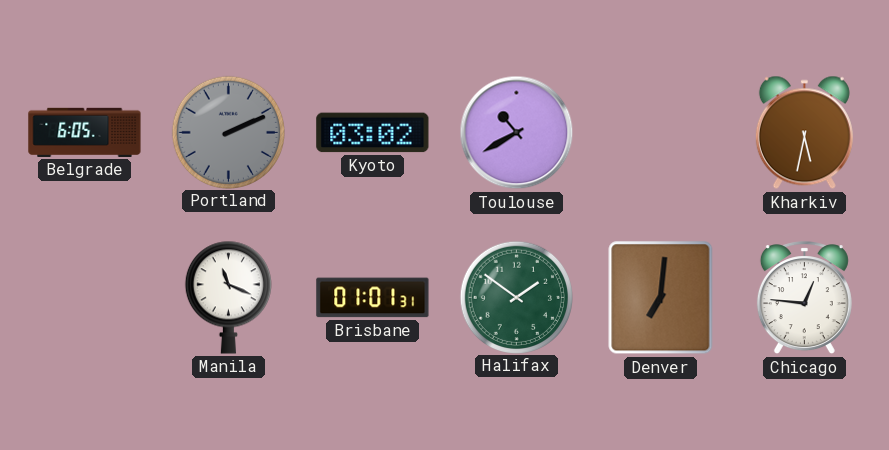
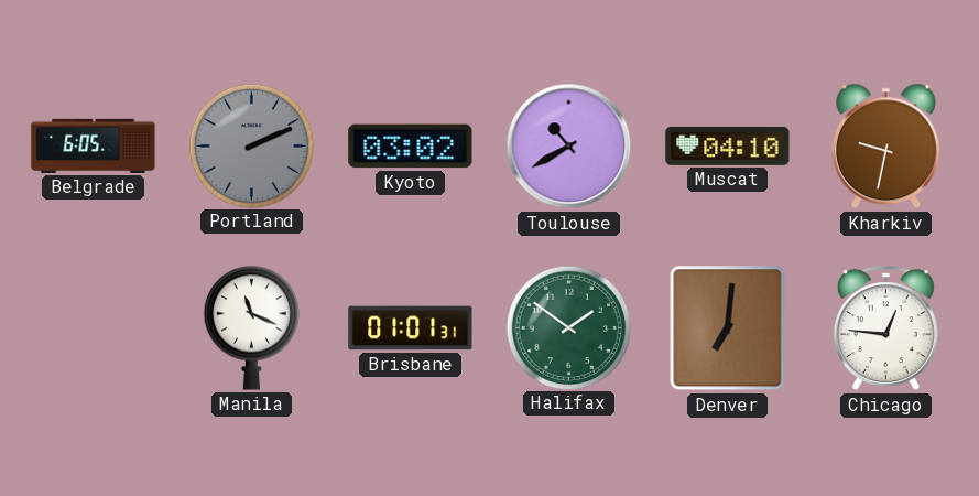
Muscat: none -> 04:10 (728, 145)
Kharkiv: 5:32 -> 9:32 (885, 147)
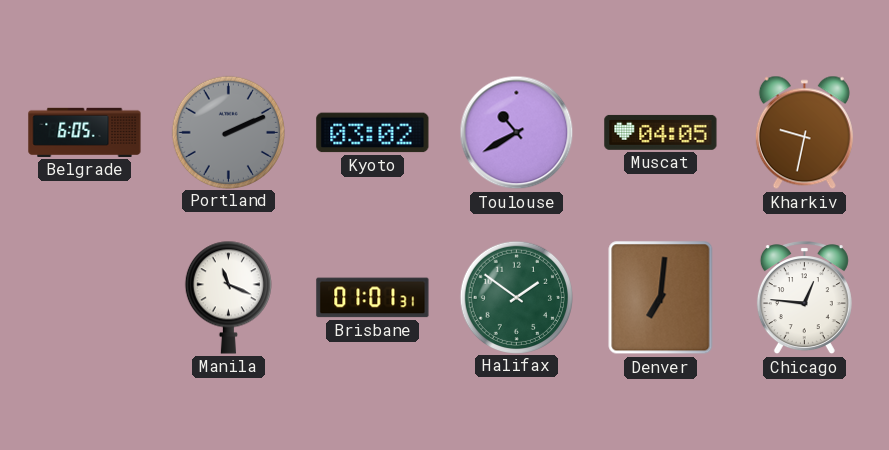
Muscat: 04:10 -> 04:05 (661, 132)
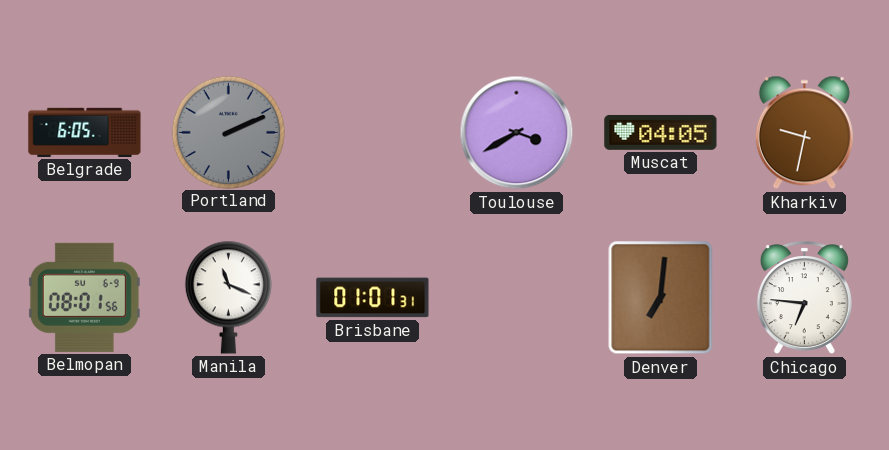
Kyoto: 03:02 -> none (373, 133)
Toulouse: 10:40 -> 3:40 (517, 133)
Belmopan: none -> 08:01 (84, 297)
Halifax: 1:51 -> none (516, 297)
Chicago: 12:46 -> 6:46 (804, 298)
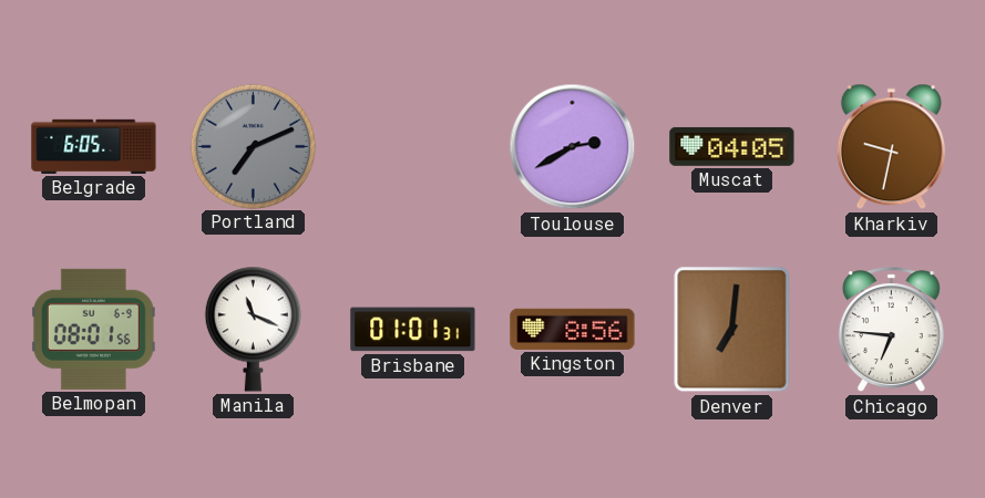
Portland: 2:11 -> 7:11 (253, 146)
Toulouse: 3:40 -> 2:40 (573, 147)
Kingston: none -> 8:56 (573, 329)
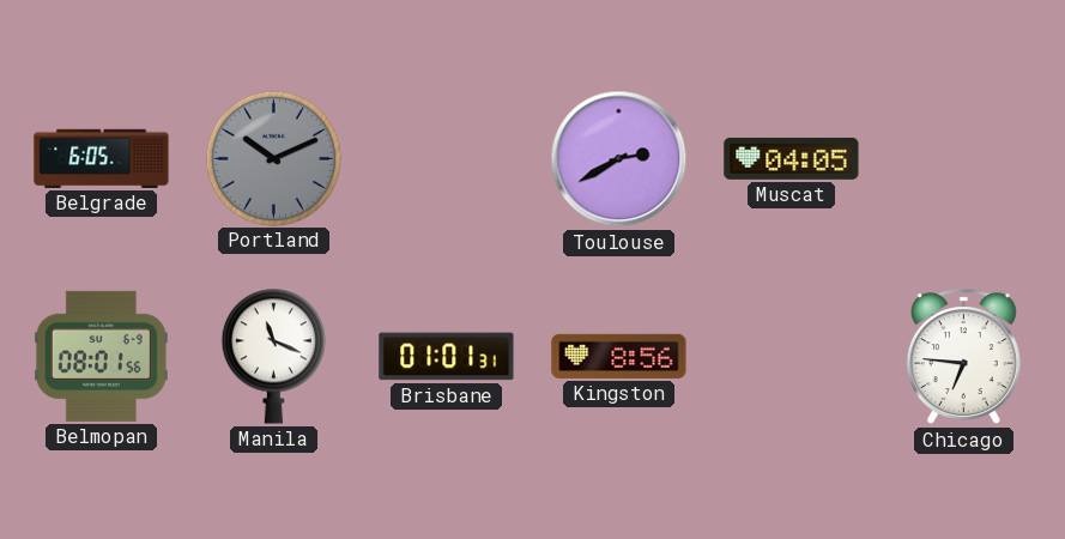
Portland: 7:11 -> 10:11 (273, 158)
Kharkiv: 9:32 -> none (891, 147)
Denver: 7:01 -> none (732, 330)
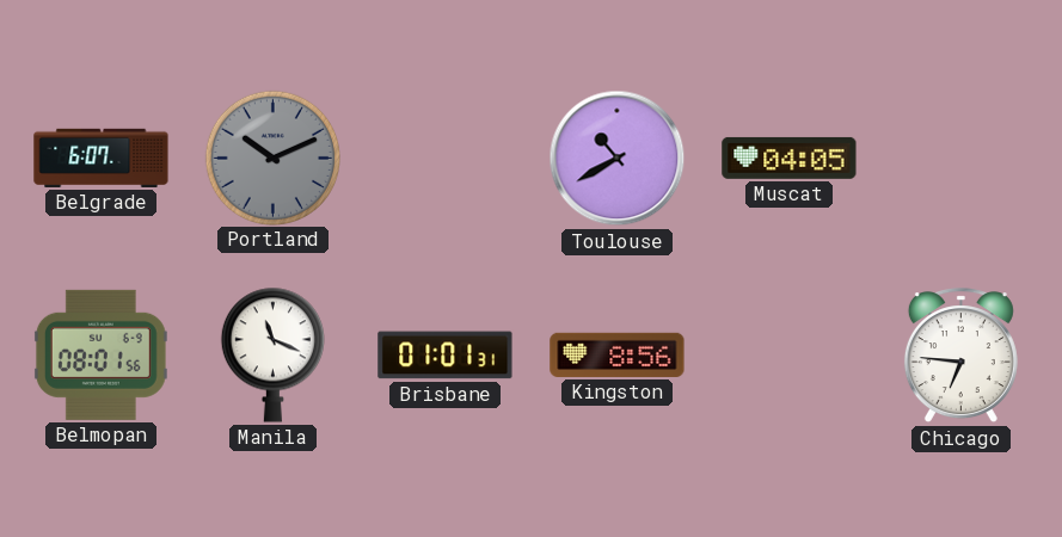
Belgrade: 6:05 -> 6:07 (102, 158)
Toulouse: 2:40 -> 10:40 (618, 159)
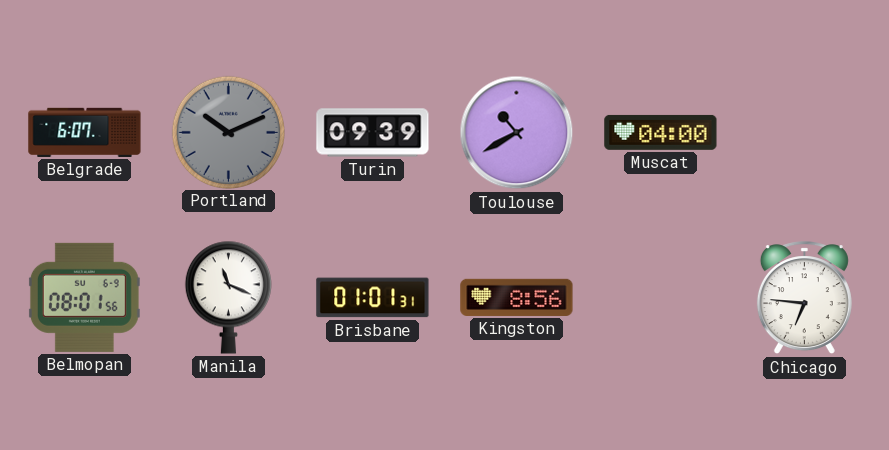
Turin: none -> 09:39 (373, 133)
Muscat: 04:05 -> 04:00 (661, 132)
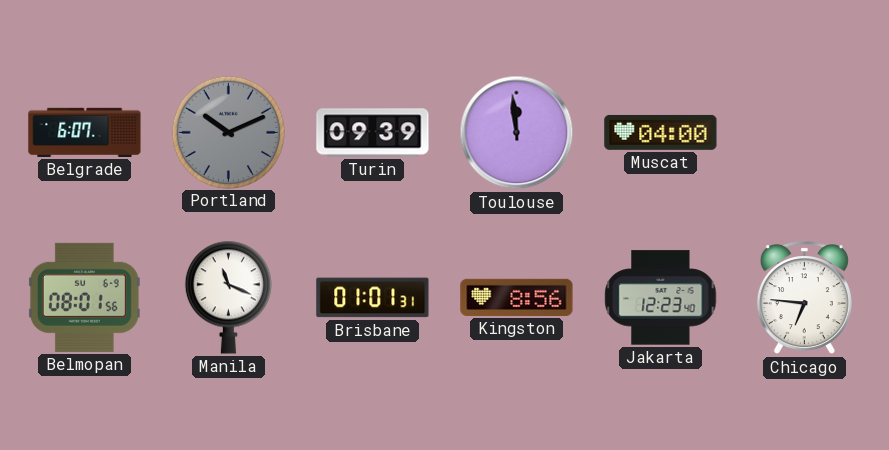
Toulouse: 10:40 -> 11:59 (517, 133)
Jakarta: none -> 12:23 (661, 298)
